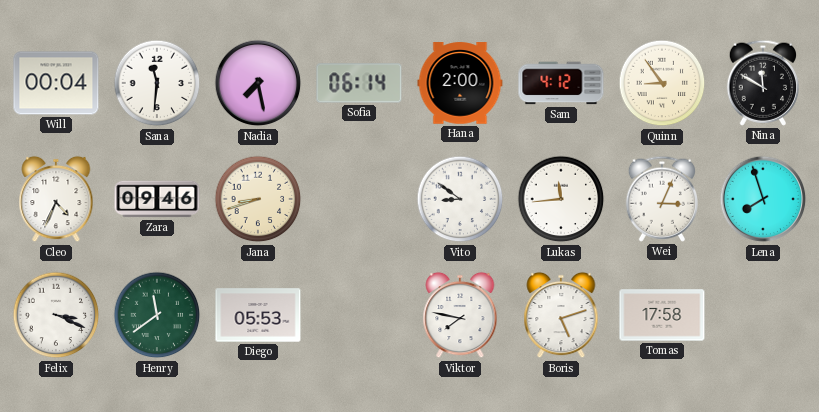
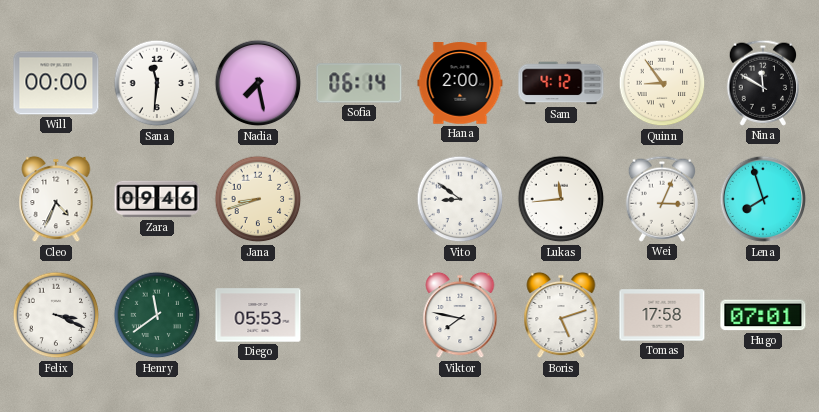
Will: 00:04 -> 00:00 (56, 83)
Hugo: none -> 07:01 (763, 315)
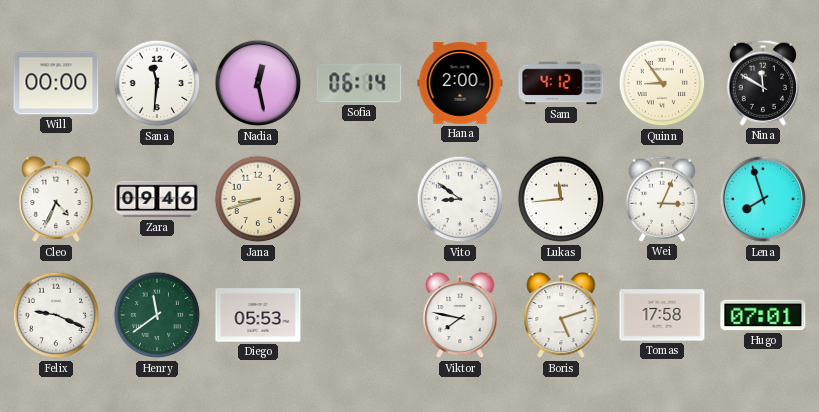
Nadia: 7:28 -> 12:28 (258, 83)
Felix: 3:19 -> 9:19 (56, 315)
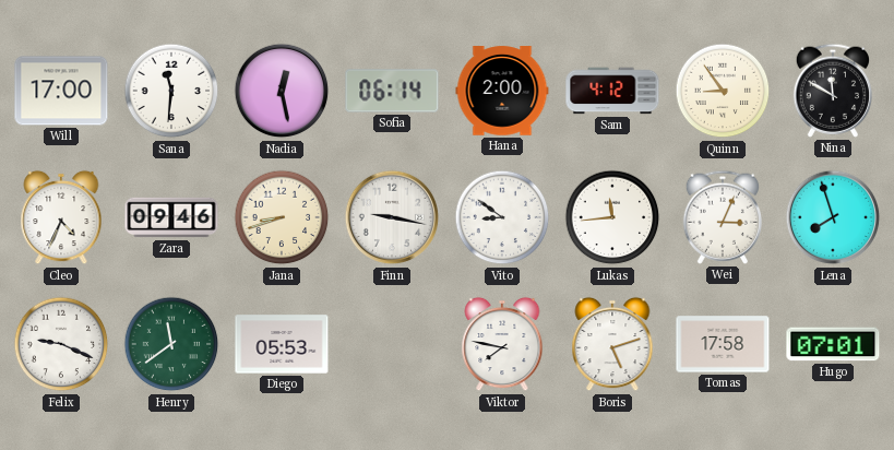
Will: 00:00 -> 17:00 (61, 91)
Finn: none -> 9:17 (392, 217)
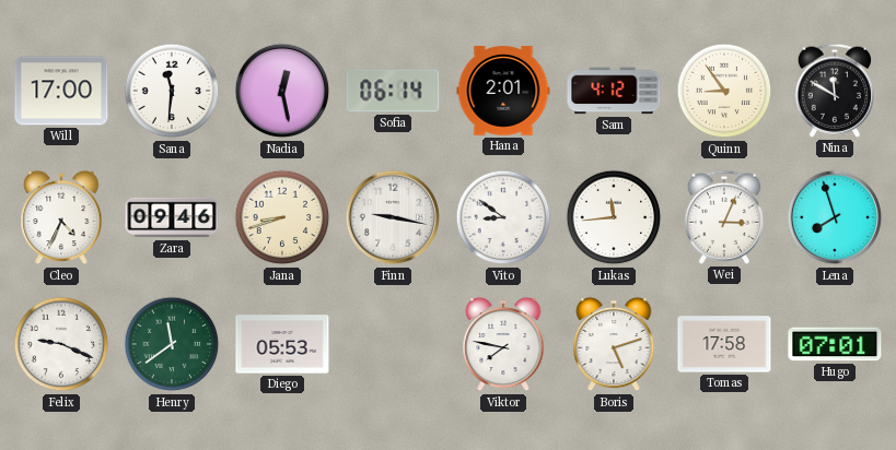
Hana: 2:00 -> 2:01 (503, 91)
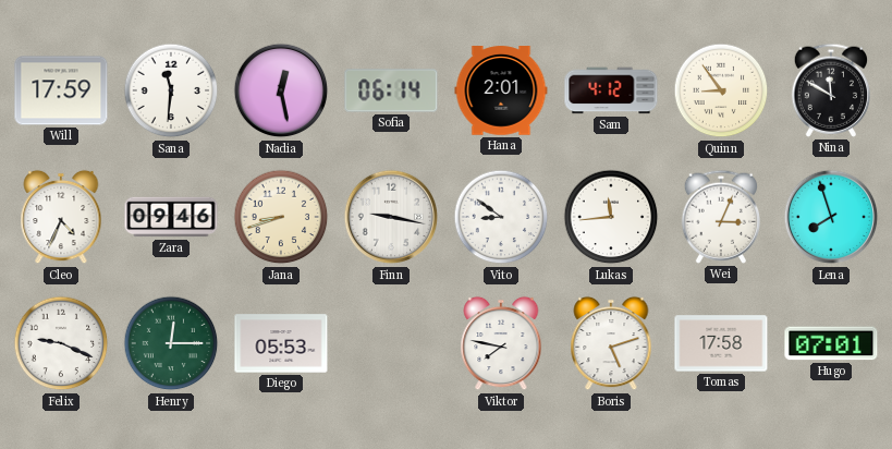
Will: 17:00 -> 17:59 (61, 90)
Henry: 11:39 -> 12:15 (171, 343)
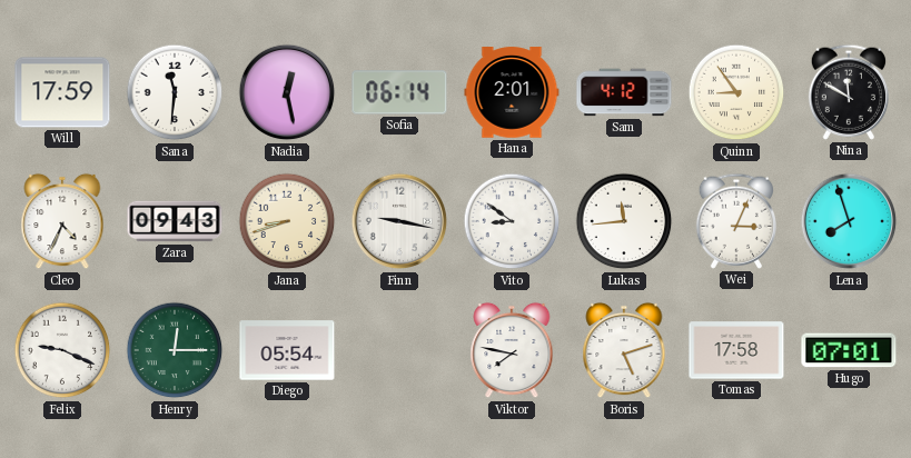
Zara: 09:46 -> 09:43 (175, 221)
Diego: 05:53 -> 05:54 (287, 350)
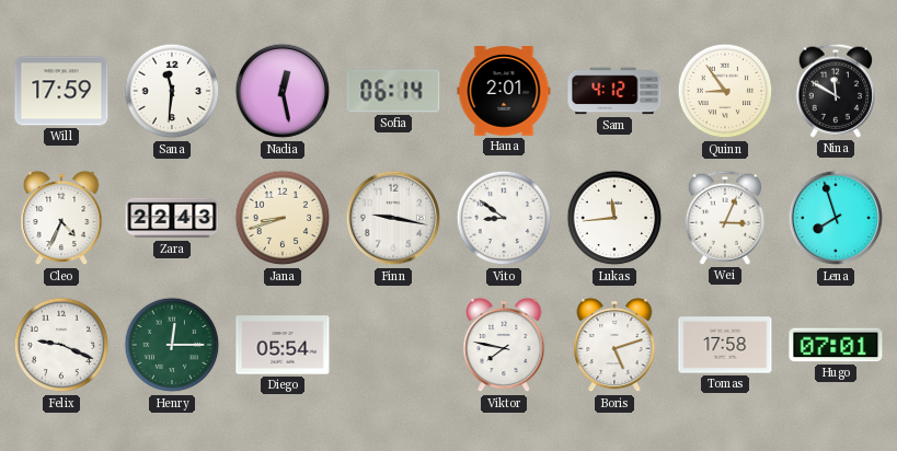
Zara: 09:43 -> 22:43 (172, 218)
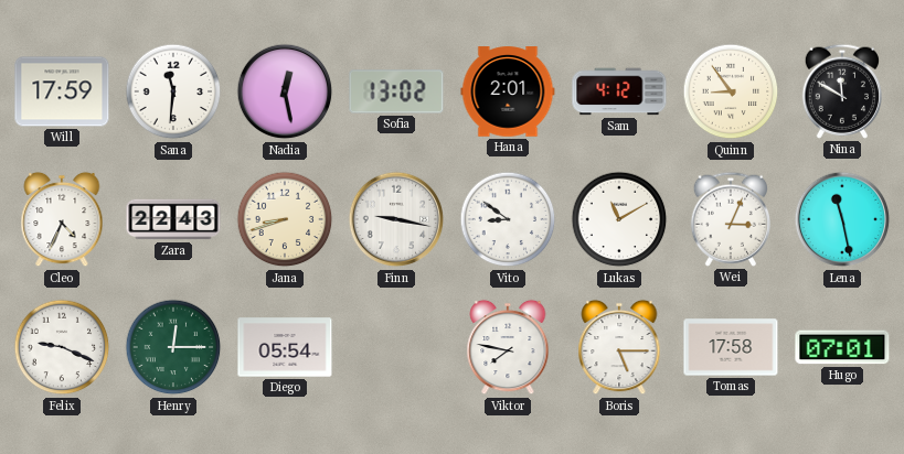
Sofia: 06:14 -> 13:02 (396, 91)
Lukas: 11:44 -> 11:10 (619, 219)
Lena: 7:57 -> 11:28 (842, 219)
Boris: 5:12 -> 5:15 (619, 347)
